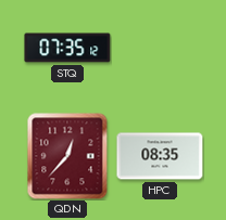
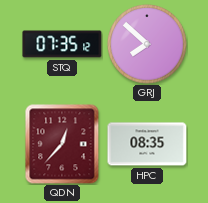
GRJ: none -> 7:52 (147, 44)
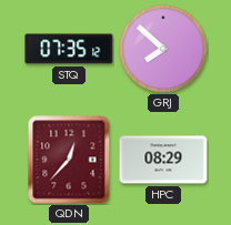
HPC: 08:35 -> 08:29 (163, 160)
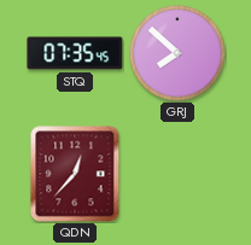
STQ: 07:35:12 -> 07:35:45 (75, 53)
HPC: 08:29 -> none (163, 160)
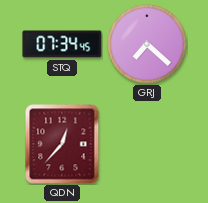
STQ: 07:35 -> 07:34 (62, 44)
GRJ: 7:52 -> 7:22 (147, 44)
